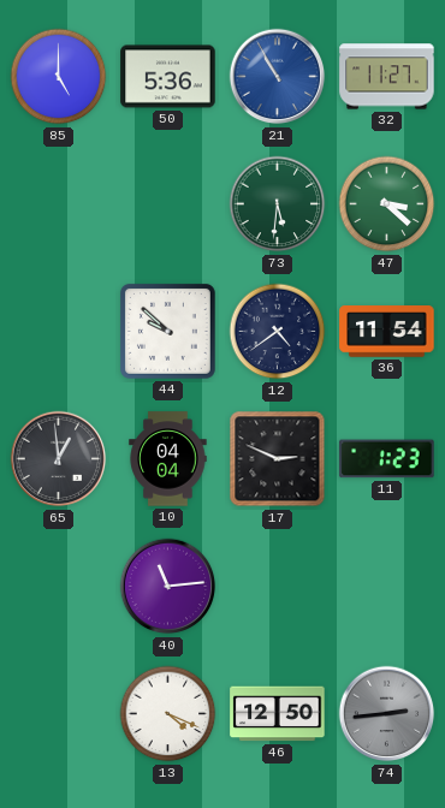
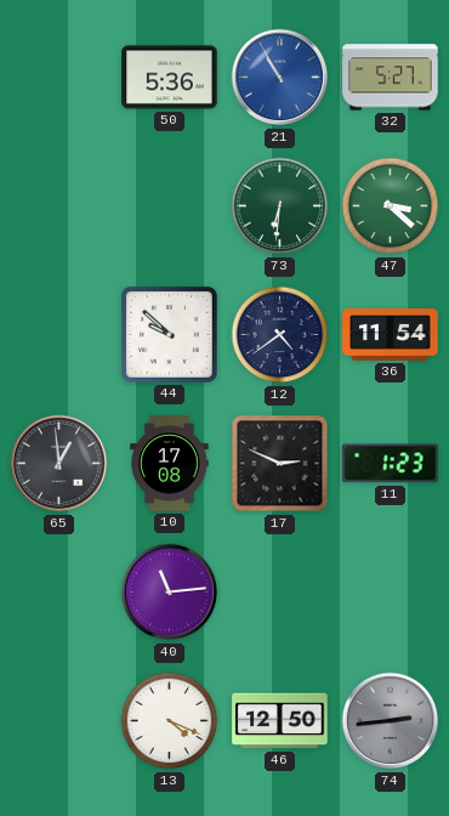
85: 5:00 -> none (59, 77)
32: 11:27 -> 5:27 (391, 78)
73: 5:31 -> 6:31 (280, 206)
10: 04:04 -> 17:08 (170, 464)
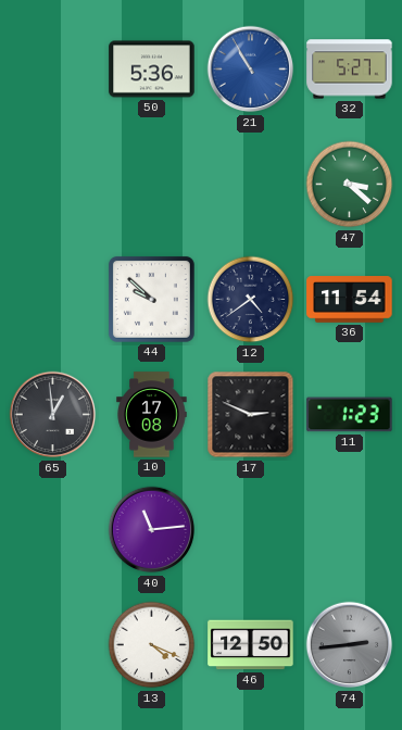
73: 6:31 -> none (280, 206)
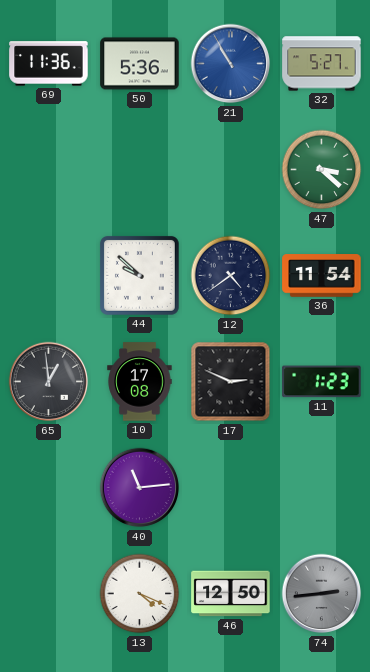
69: none -> 11:36 (49, 64)
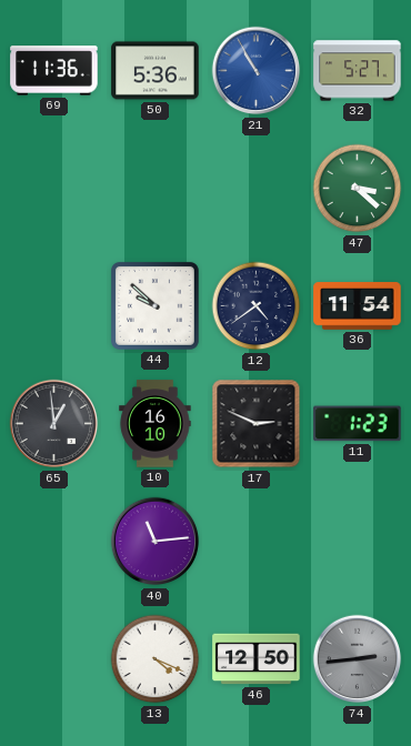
10: 17:08 -> 16:10 (156, 424)
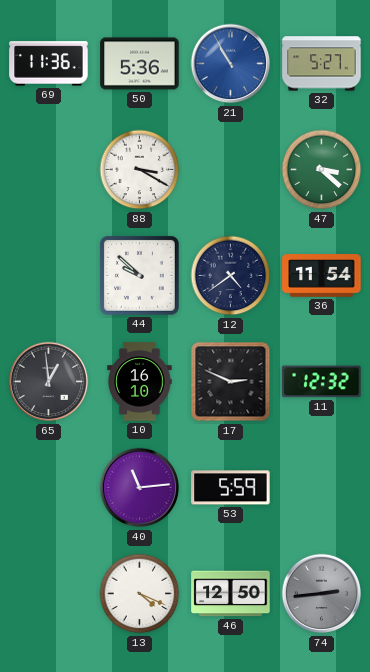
88: none -> 3:20 (140, 170)
11: 1:23 -> 12:32 (322, 382)
53: none -> 5:59 (231, 488)
